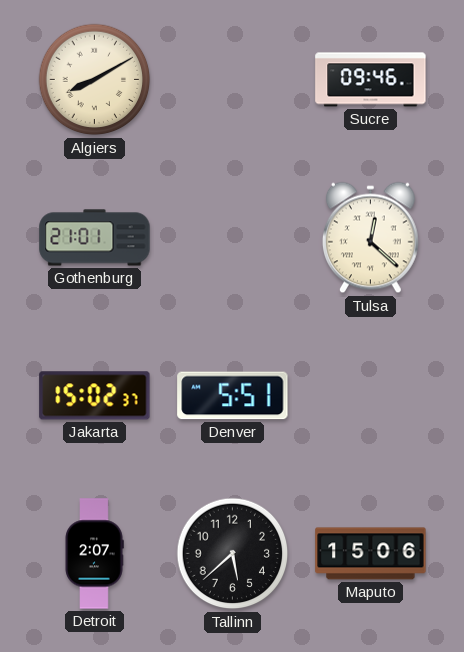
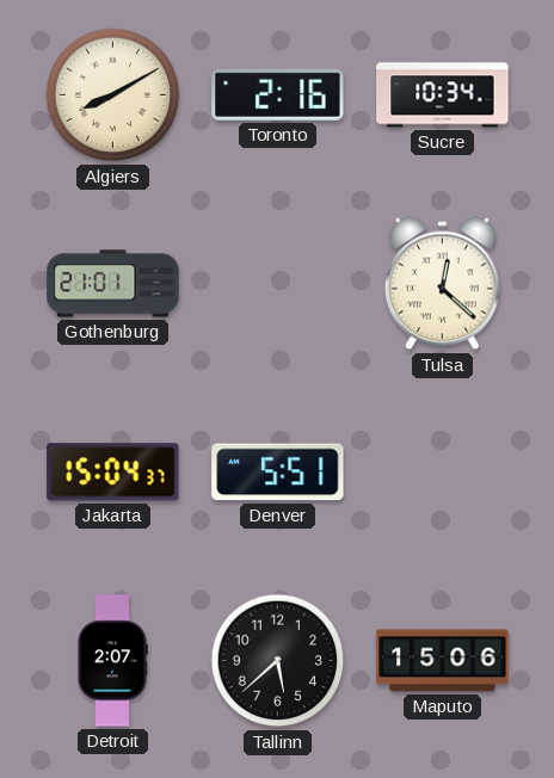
Toronto: none -> 2:16 (278, 94)
Sucre: 09:46 -> 10:34 (443, 95)
Jakarta: 15:02 -> 15:04 (113, 473)
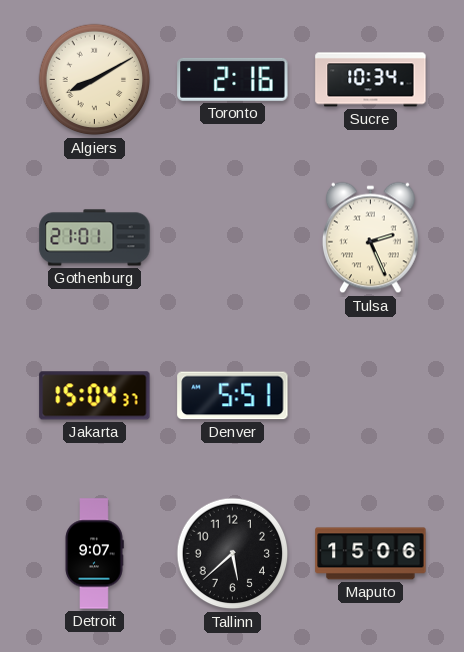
Tulsa: 12:22 -> 2:26 (370, 238)
Detroit: 2:07 -> 9:07 (94, 554)
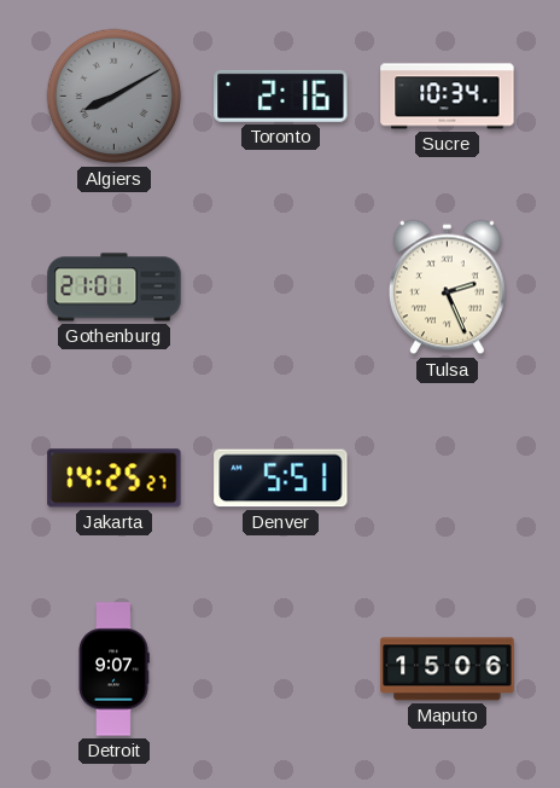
Algiers dial: cream -> grey (115, 97)
Jakarta: 15:04 -> 14:25 (115, 479)
Tallinn: 5:38 -> none (233, 554)
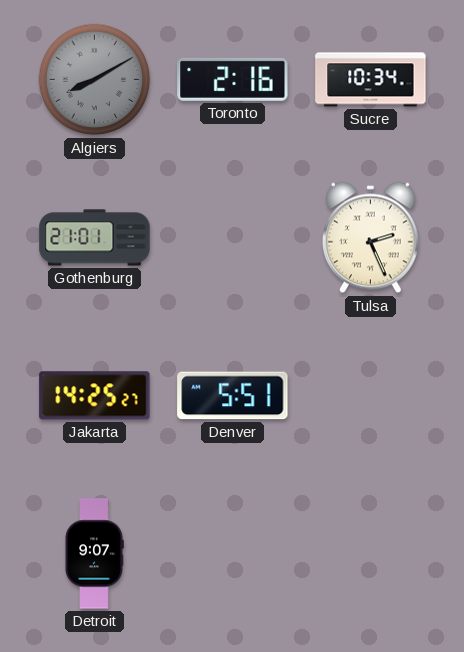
Maputo: 15:06 -> none (448, 670)
